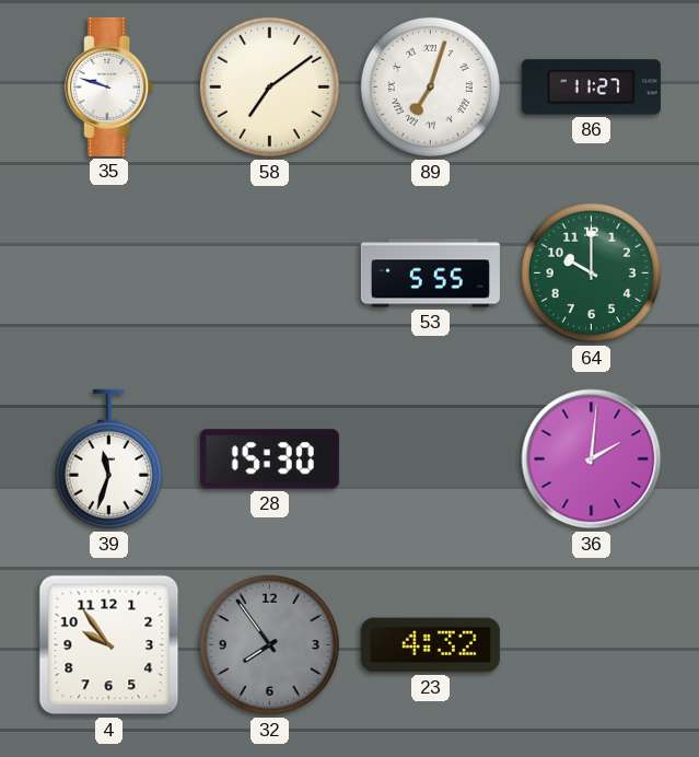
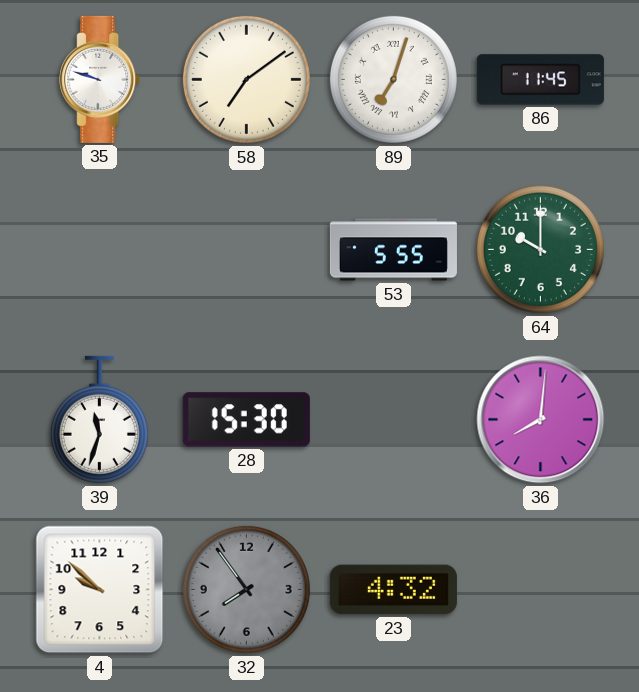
86: 11:27 -> 11:45 (540, 80)
36: 2:01 -> 8:01 (541, 420)
4: 9:54 -> 9:52 (100, 590)
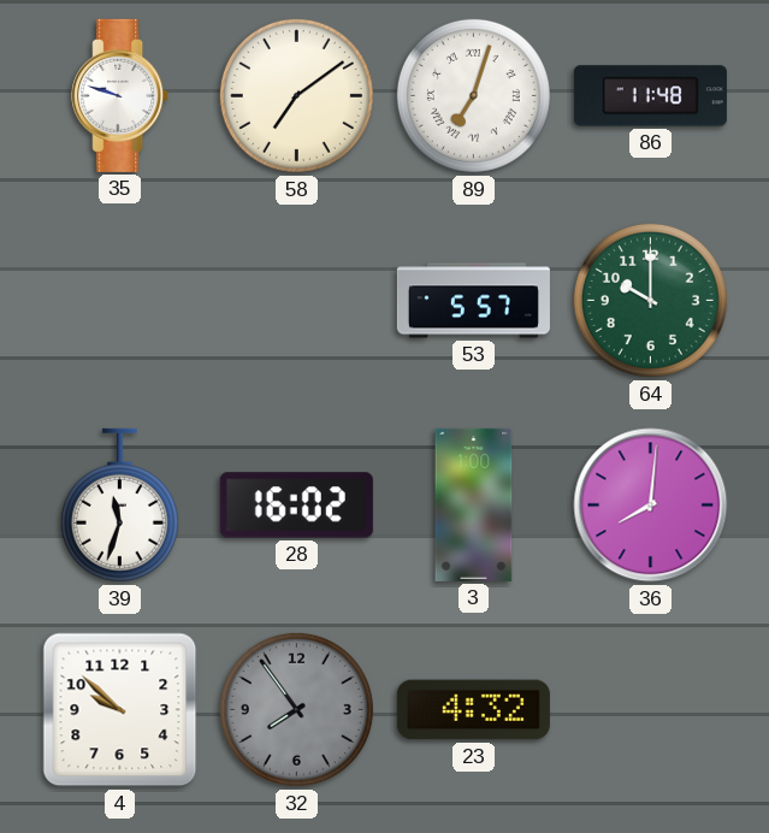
86: 11:45 -> 11:48 (650, 96)
53: 5:55 -> 5:57 (473, 301)
28: 15:30 -> 16:02 (296, 506)
3: none -> 1:00 (474, 504)
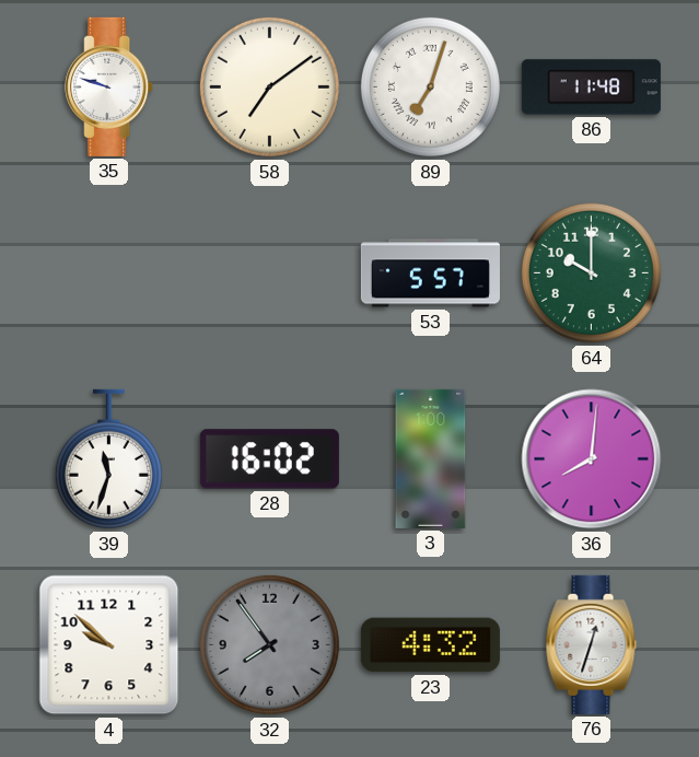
76: none -> 12:33 (592, 644)
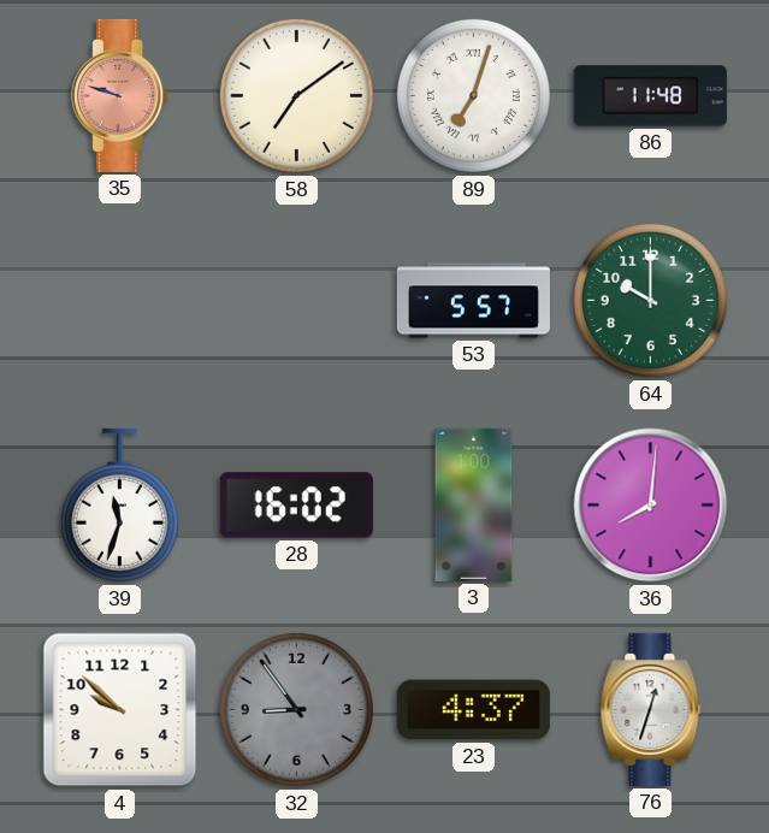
35 dial: white -> salmon (120, 95)
32: 7:54 -> 8:54 (296, 709)
23: 4:32 -> 4:37 (473, 710)
